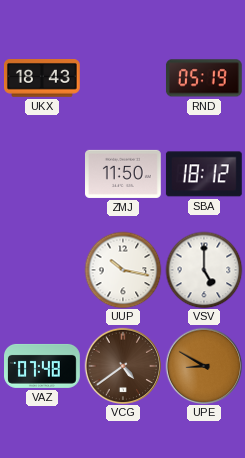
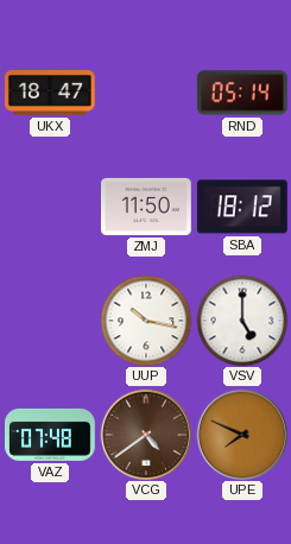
UKX: 18:43 -> 18:47 (51, 94)
RND: 05:19 -> 05:14 (242, 93)
UPE: 8:50 -> 7:49 (242, 435)
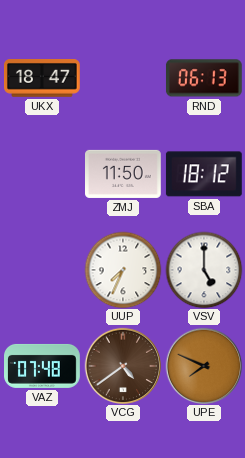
RND: 05:14 -> 06:13 (204, 78)
UUP: 10:17 -> 7:34 (123, 270)
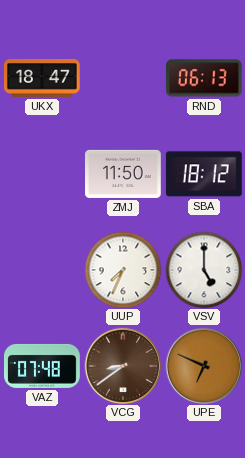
VCG: 4:39 -> 8:39 (123, 366)
UPE: 7:49 -> 6:49 (204, 366)
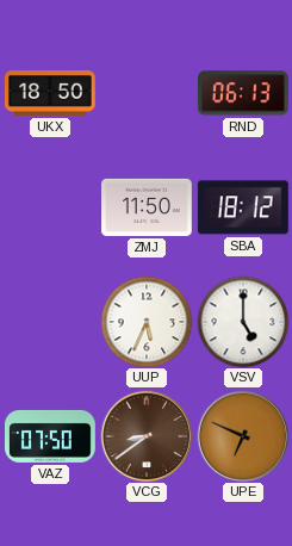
UKX: 18:47 -> 18:50 (51, 94)
UUP: 7:34 -> 5:34 (147, 322)
VAZ: 07:48 -> 07:50 (51, 436)
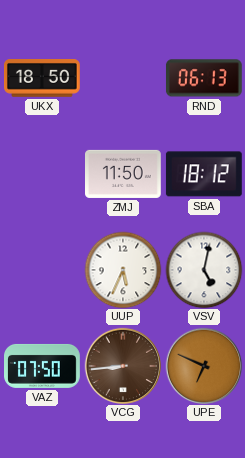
VSV: 5:00 -> 5:02 (204, 270)
VCG: 8:39 -> 8:44 (123, 366)
